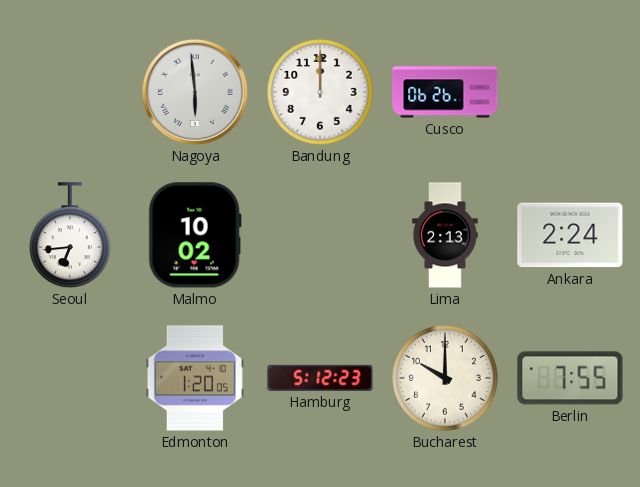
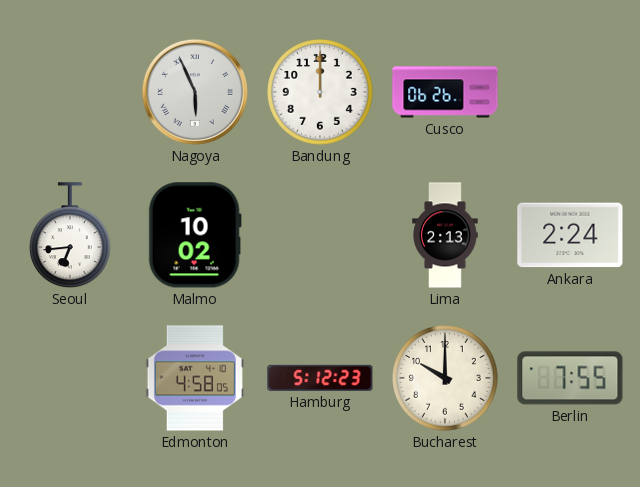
Nagoya: 5:59 -> 5:56 (195, 92)
Edmonton: 1:20 -> 4:58 (195, 378)
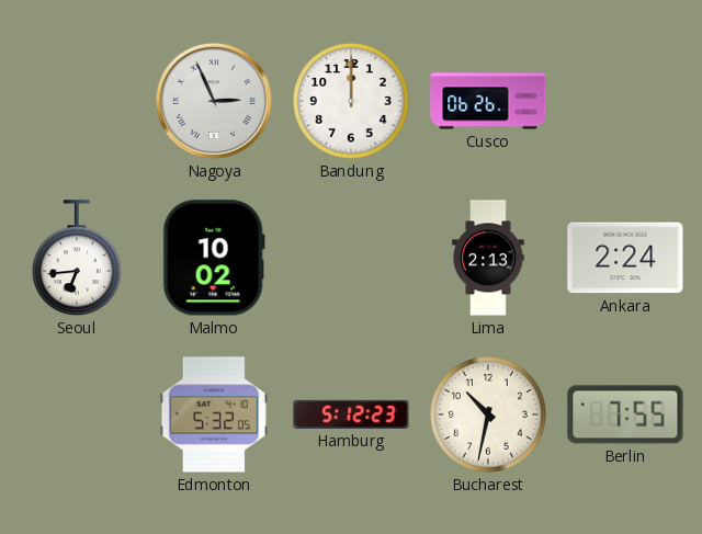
Nagoya: 5:56 -> 2:56 (214, 101)
Edmonton: 4:58 -> 5:32 (214, 414)
Bucharest: 10:00 -> 10:32 (489, 416)
